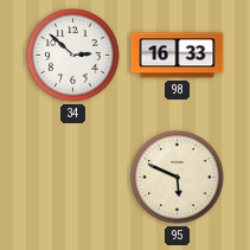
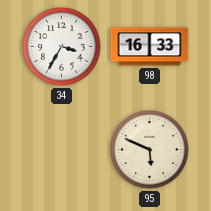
34: 2:52 -> 3:35 (62, 47)
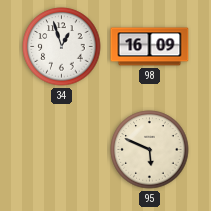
34: 3:35 -> 12:57 (62, 47)
98: 16:33 -> 16:09 (150, 47)
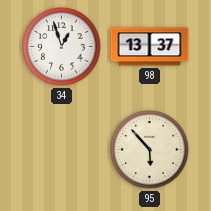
98: 16:09 -> 13:37 (150, 47)
95: 5:49 -> 5:53 (150, 150)
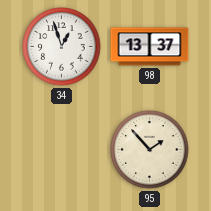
95: 5:53 -> 1:53 (150, 150)
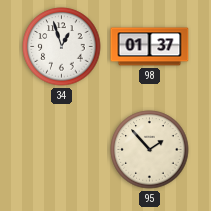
98: 13:37 -> 01:37 (150, 47)
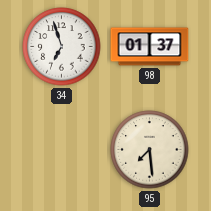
34: 12:57 -> 6:57 (62, 47)
95: 1:53 -> 7:29 (150, 150)
